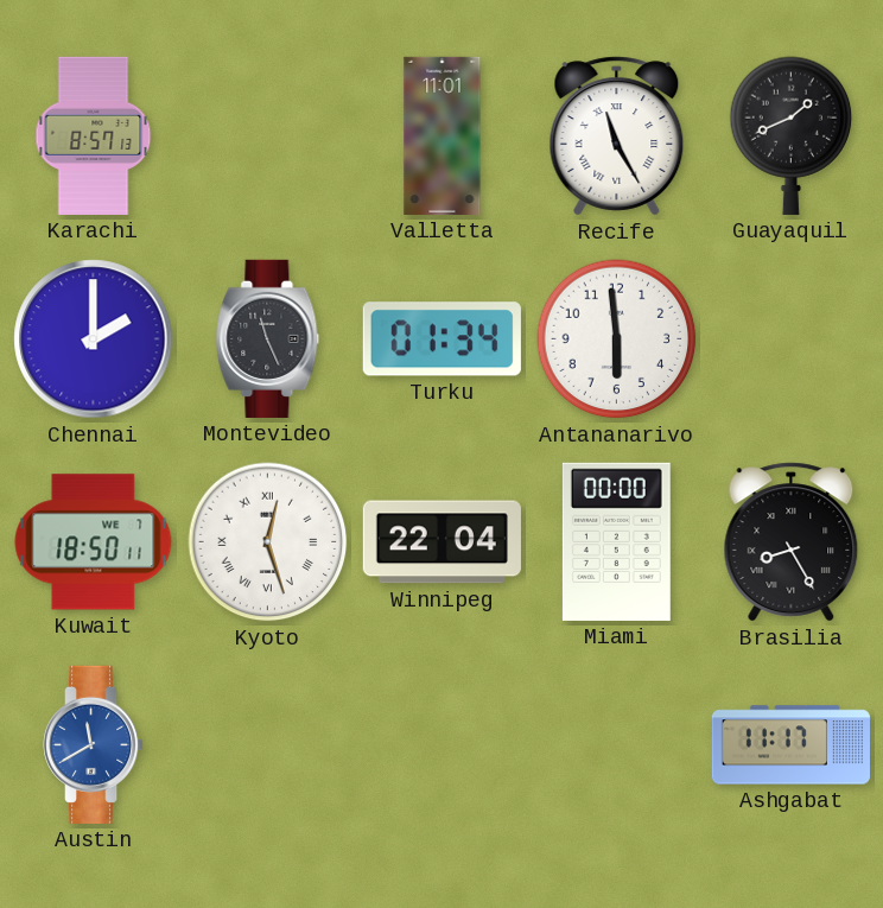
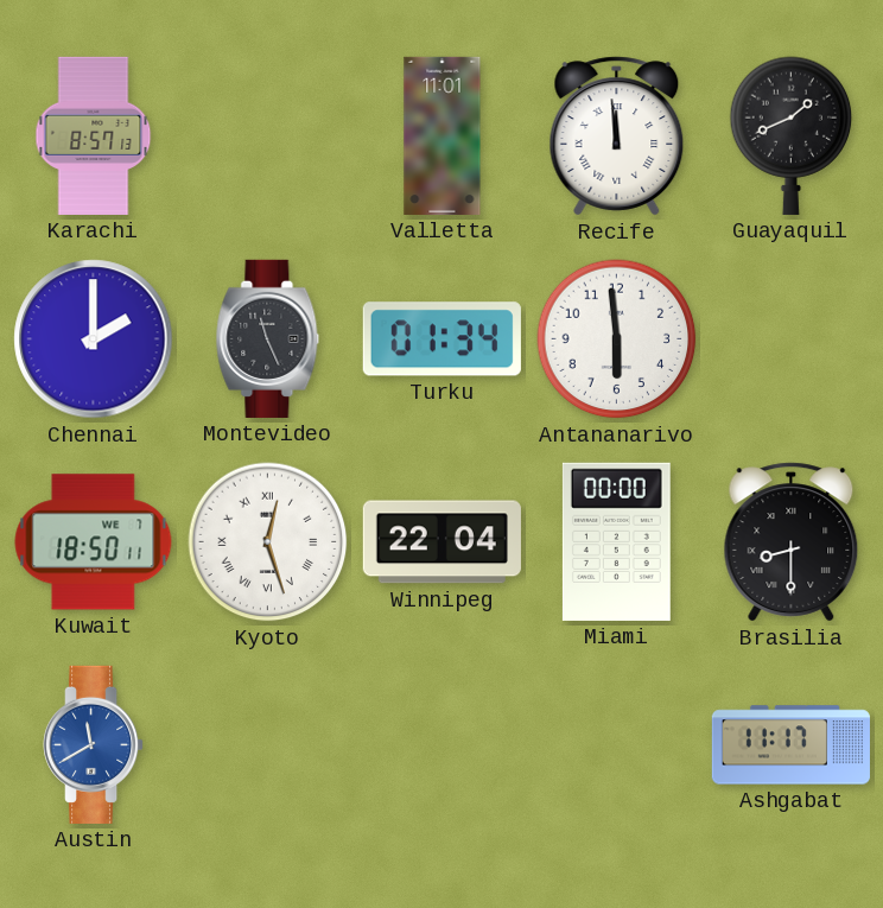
Recife: 11:25 -> 11:59 (617, 136)
Brasilia: 8:25 -> 8:30 (792, 542)
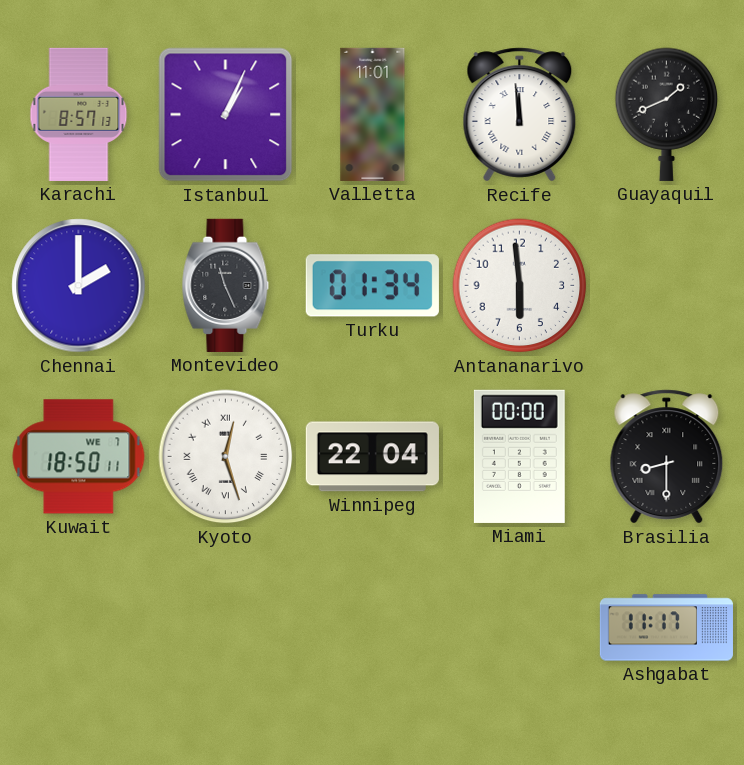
Istanbul: none -> 1:04 (226, 115)
Austin: 11:40 -> none (95, 744)
